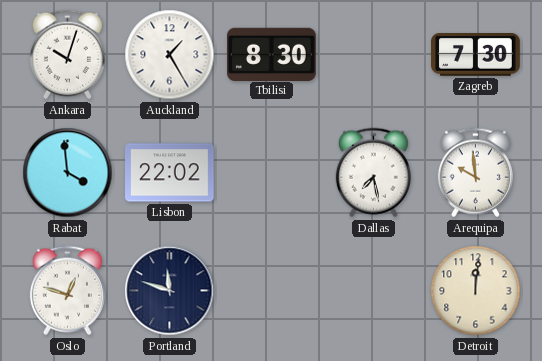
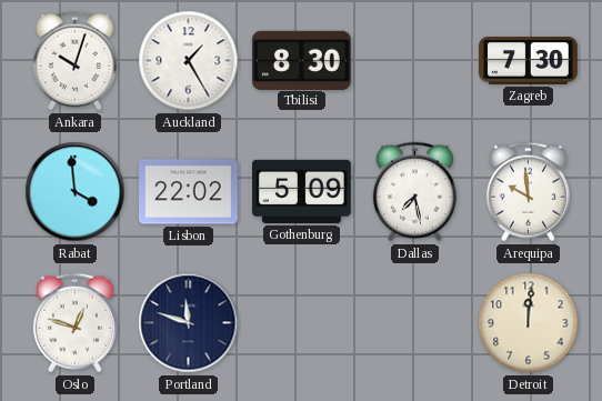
Gothenburg: none -> 5:09 (302, 191)
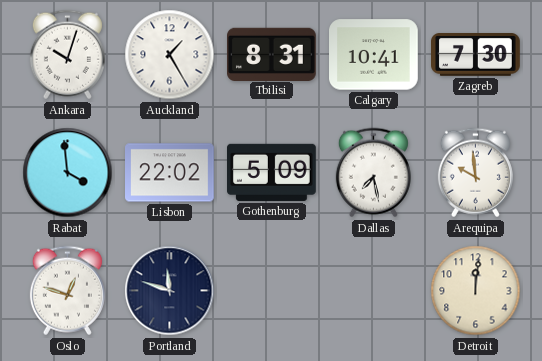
Tbilisi: 8:30 -> 8:31 (272, 54)
Calgary: none -> 10:41 (374, 55)
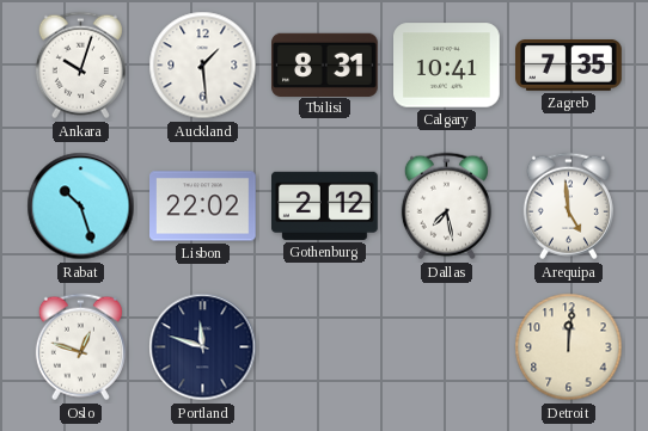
Auckland: 1:25 -> 1:29 (203, 66)
Zagreb: 7:30 -> 7:35 (569, 66)
Rabat: 3:59 -> 10:27 (81, 207)
Gothenburg: 5:09 -> 2:12 (325, 205)
Arequipa: 9:59 -> 4:59 (568, 207)
